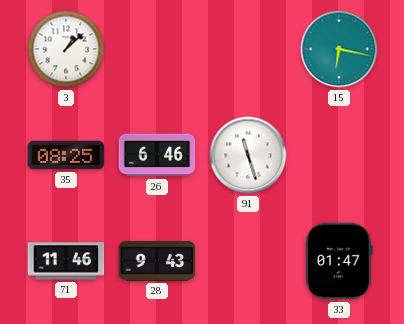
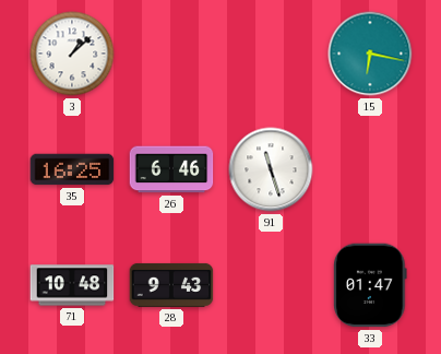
35: 08:25 -> 16:25 (72, 169)
71: 11:46 -> 10:48 (72, 285)
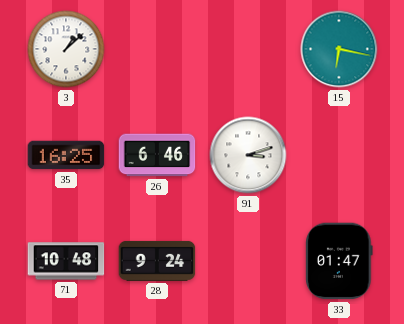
91: 11:27 -> 3:12 (248, 155)
28: 9:43 -> 9:24 (157, 261)
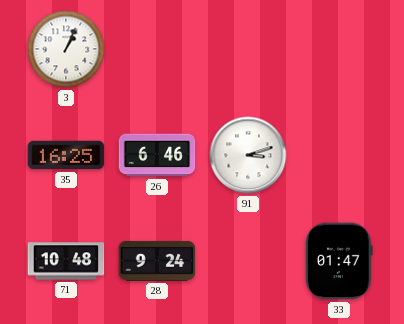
3: 1:08 -> 1:04 (66, 49)
15: 6:17 -> none (339, 49)
